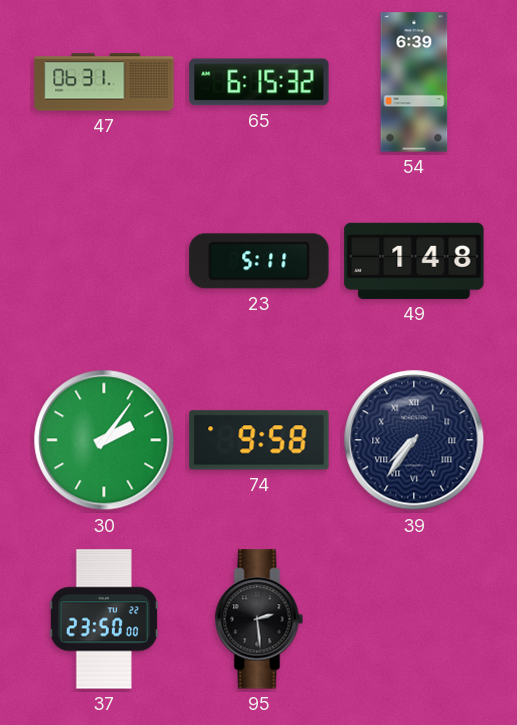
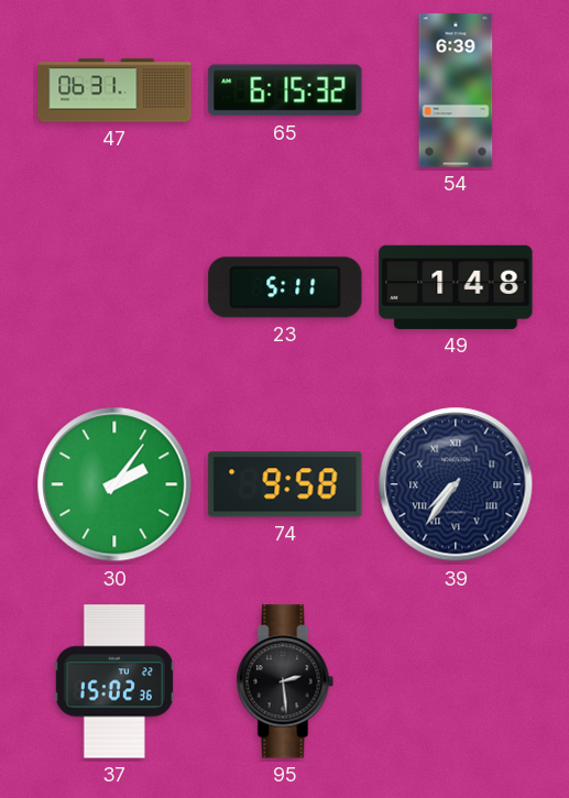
37: 23:50 -> 15:02 (114, 681)
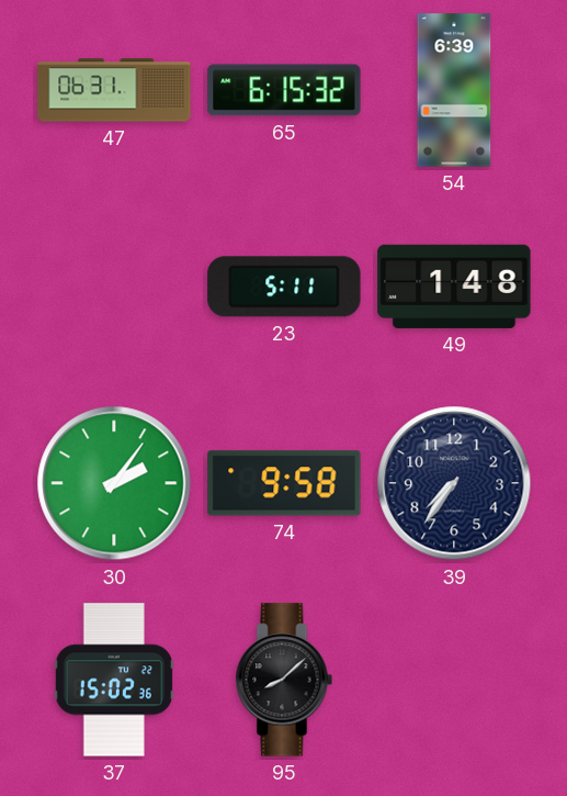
39 numerals: Roman -> Arabic (454, 483)
95: 2:29 -> 8:08 (284, 680)
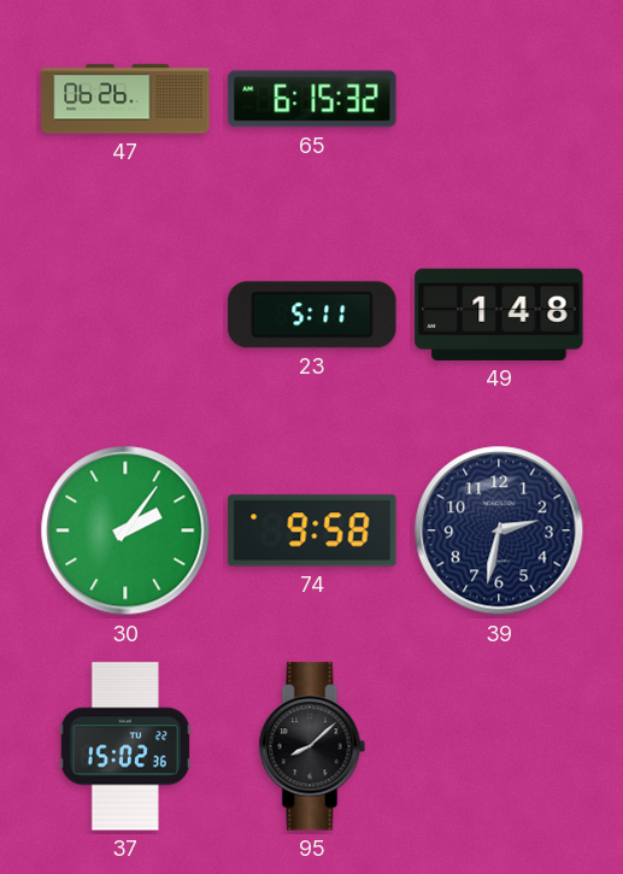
47: 06:31 -> 06:26 (125, 99)
54: 6:39 -> none (454, 90)
39: 7:36 -> 2:32 (499, 530)
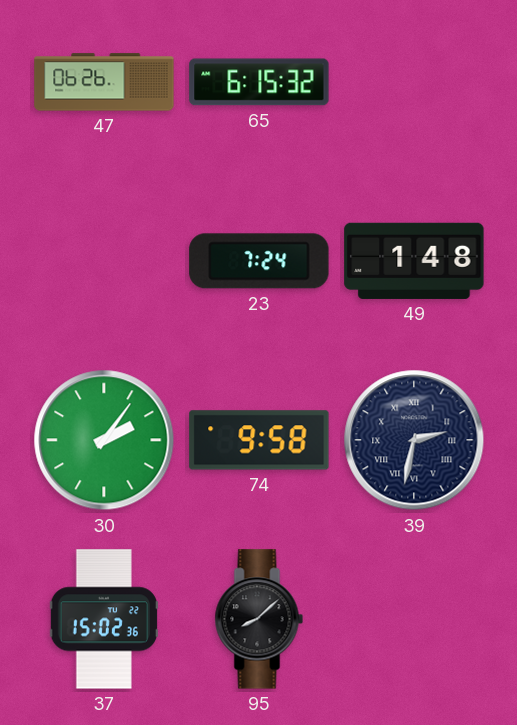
23: 5:11 -> 7:24 (259, 261)
39 numerals: Arabic -> Roman (414, 440)
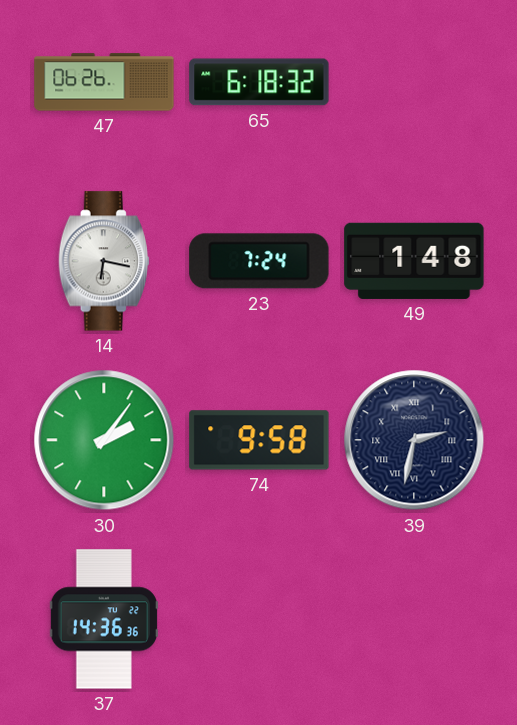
65: 6:15 -> 6:18 (259, 82)
14: none -> 6:17 (104, 261)
37: 15:02 -> 14:36 (104, 619)
95: 8:08 -> none (259, 619)
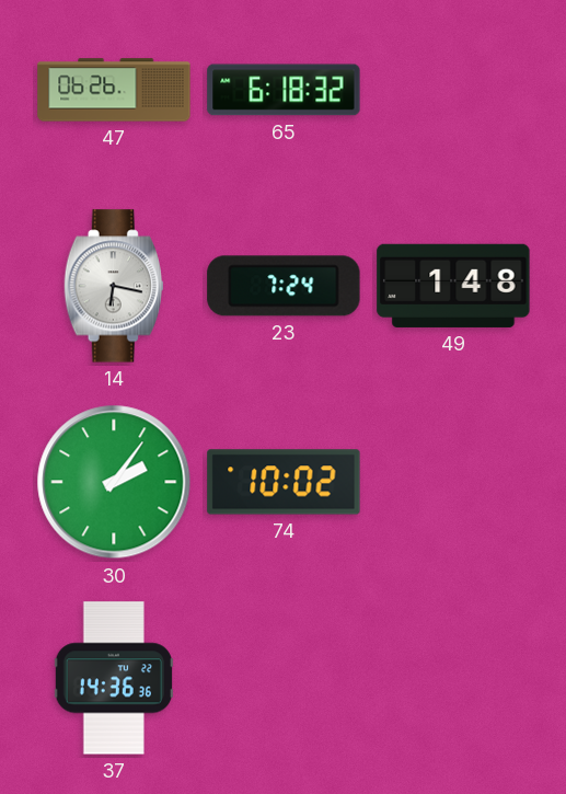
74: 9:58 -> 10:02 (284, 482)
39: 2:32 -> none (414, 440)
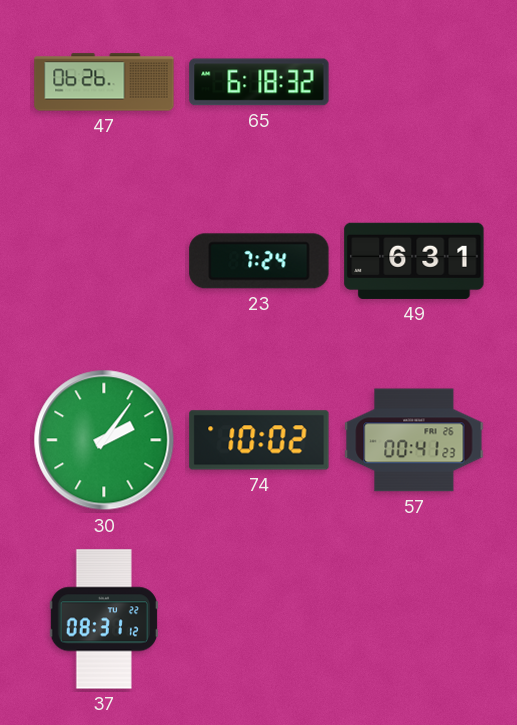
14: 6:17 -> none (114, 286)
49: 1:48 -> 6:31 (414, 261)
57: none -> 00:41 (414, 440)
37: 14:36 -> 08:31 (104, 619)
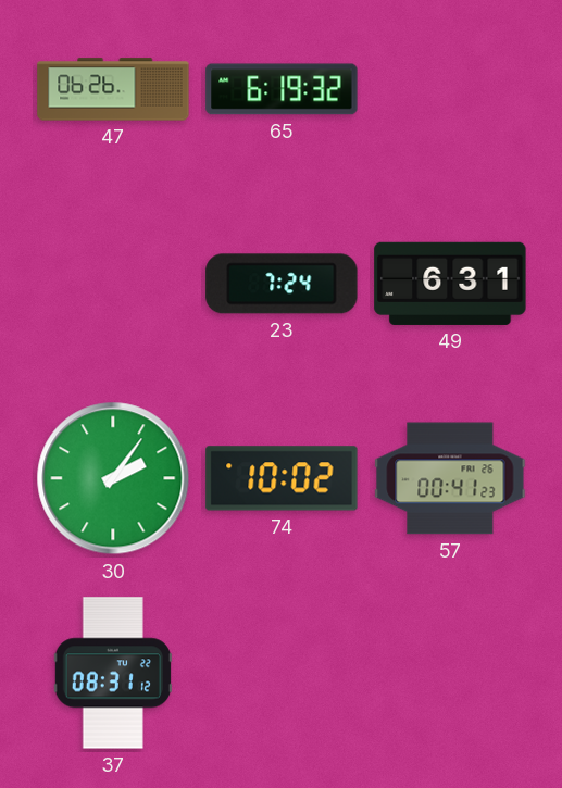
65: 6:18 -> 6:19 (282, 89)
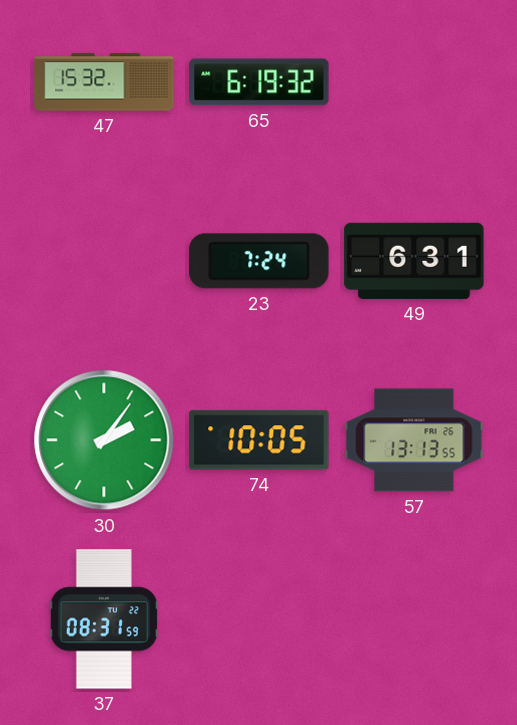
47: 06:26 -> 15:32 (104, 82)
74: 10:02 -> 10:05 (259, 440)
57: 00:41 -> 13:13 (414, 440)
37: 08:31:12 -> 08:31:59 (104, 619)
